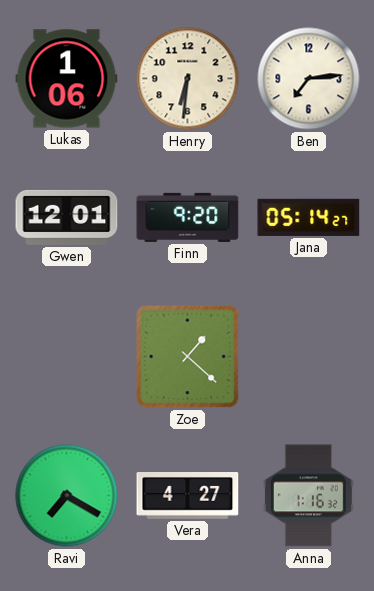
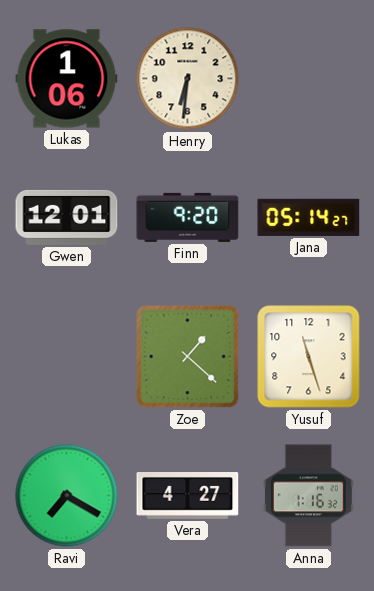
Ben: 7:14 -> none (309, 79)
Yusuf: none -> 11:27 (309, 357)
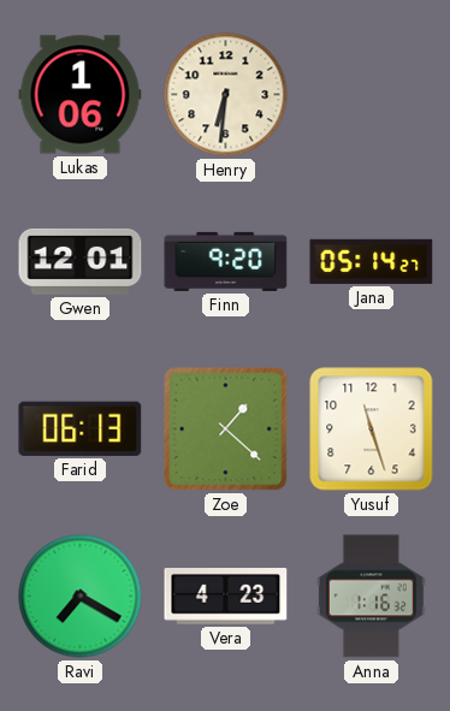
Farid: none -> 06:13 (81, 428)
Vera: 4:27 -> 4:23 (226, 597)
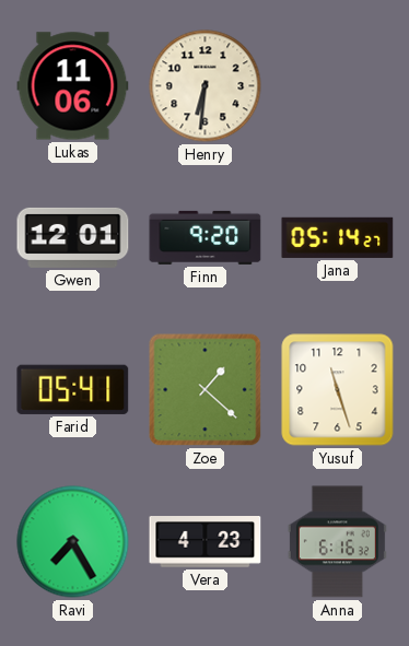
Lukas: 1:06 -> 11:06 (73, 86)
Farid: 06:13 -> 05:41 (73, 389)
Ravi: 7:20 -> 7:25 (73, 542)
Anna: 1:16 -> 6:16 (337, 542)
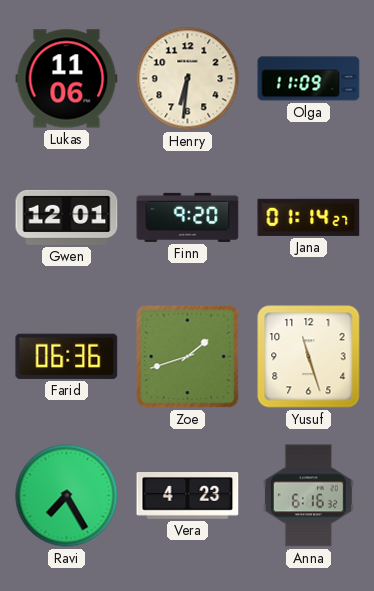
Olga: none -> 11:09 (309, 79)
Jana: 05:14 -> 01:14 (309, 217)
Farid: 05:41 -> 06:36 (67, 356)
Zoe: 1:22 -> 1:42 (188, 357)
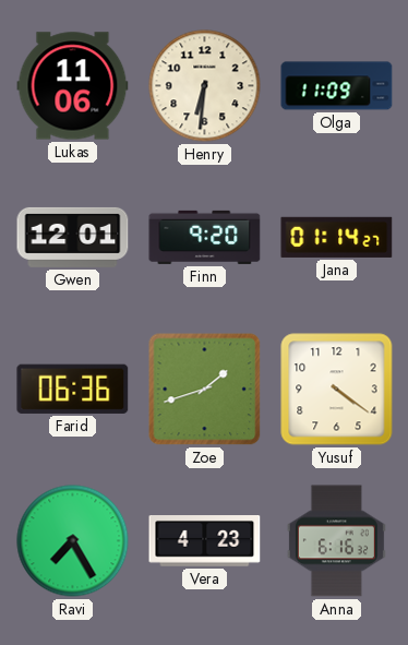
Yusuf: 11:27 -> 4:21 (337, 390)
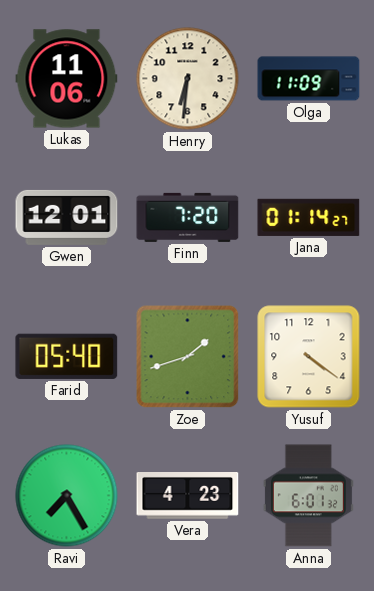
Finn: 9:20 -> 7:20 (188, 217)
Farid: 06:36 -> 05:40 (67, 356)
Anna: 6:16 -> 6:01 (308, 496)
